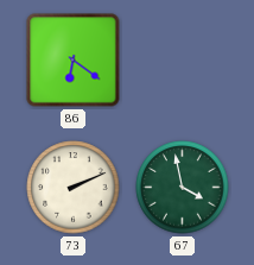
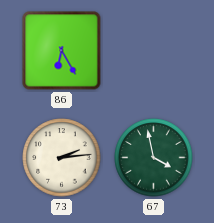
86: 6:21 -> 6:25 (62, 51)
73: 2:11 -> 2:14 (62, 158)
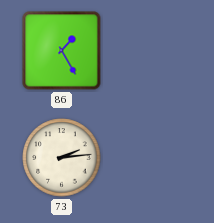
86: 6:25 -> 1:25 (62, 51)
67: 3:58 -> none (154, 158)
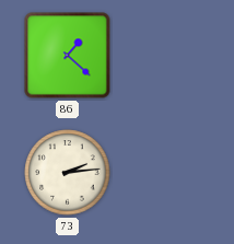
86: 1:25 -> 1:22 (68, 56)
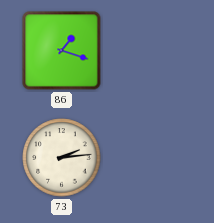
86: 1:22 -> 1:18 (62, 51)
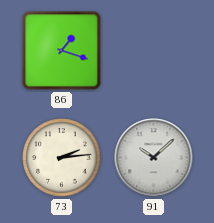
91: none -> 10:08 (154, 158)
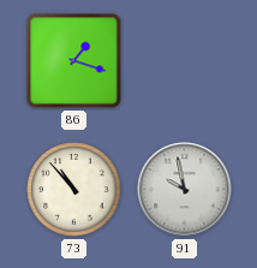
73: 2:14 -> 10:53 (74, 190)
91: 10:08 -> 9:58 (185, 190)
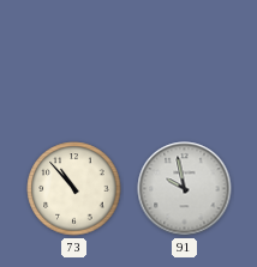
86: 1:18 -> none (74, 61)
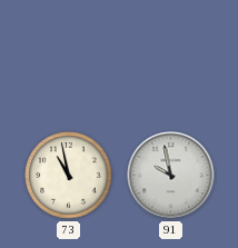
73: 10:53 -> 10:58 (69, 176)
